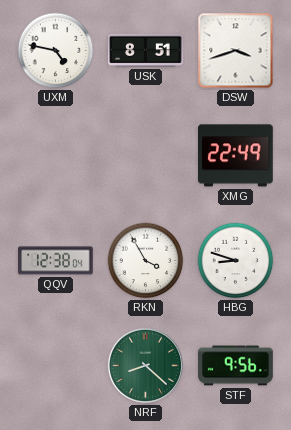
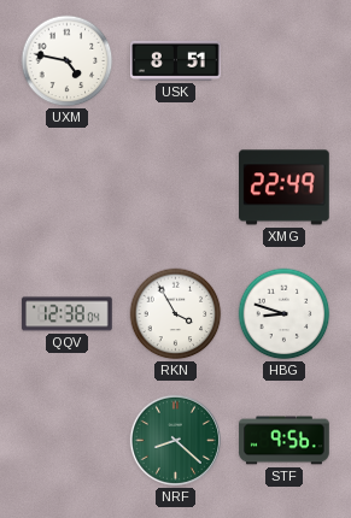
DSW: 3:42 -> none (236, 51)
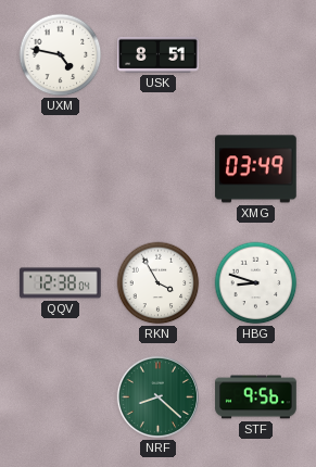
XMG: 22:49 -> 03:49 (256, 169)
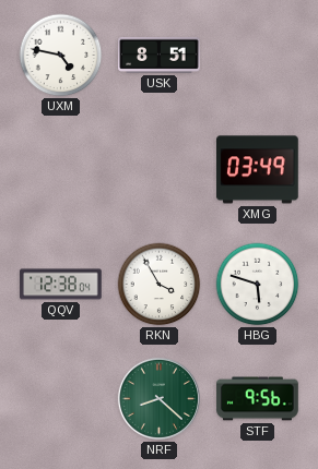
HBG: 8:48 -> 5:48 (258, 285)
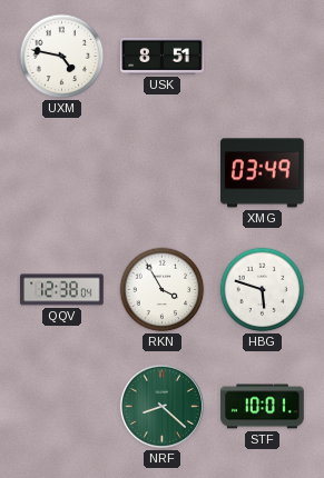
STF: 9:56 -> 10:01 (263, 407)
